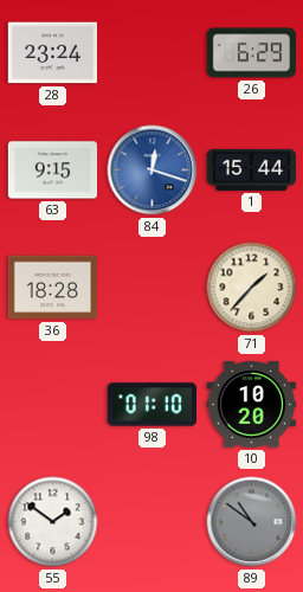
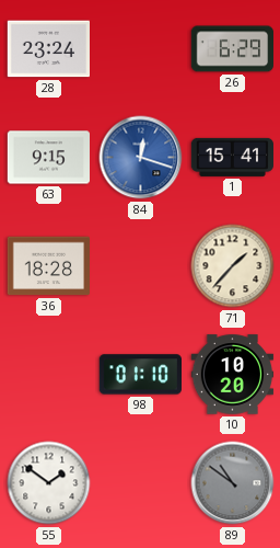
1: 15:44 -> 15:41 (232, 157)
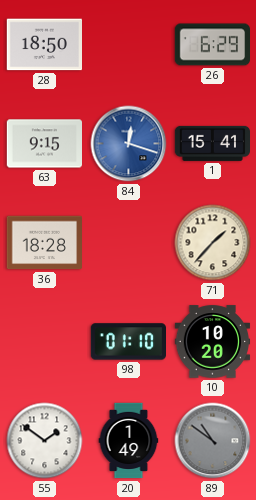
28: 23:24 -> 18:50 (44, 45)
20: none -> 1:49 (129, 441)
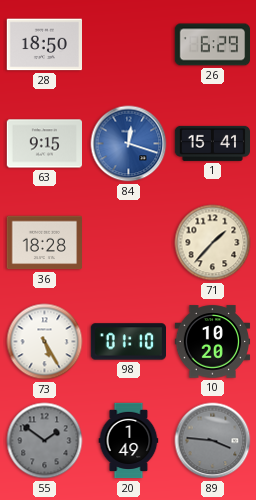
73: none -> 5:25 (45, 342)
55 dial: white -> grey (45, 441)
89: 10:51 -> 3:46 (213, 441)
